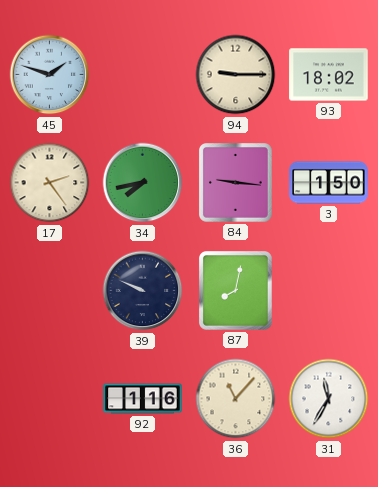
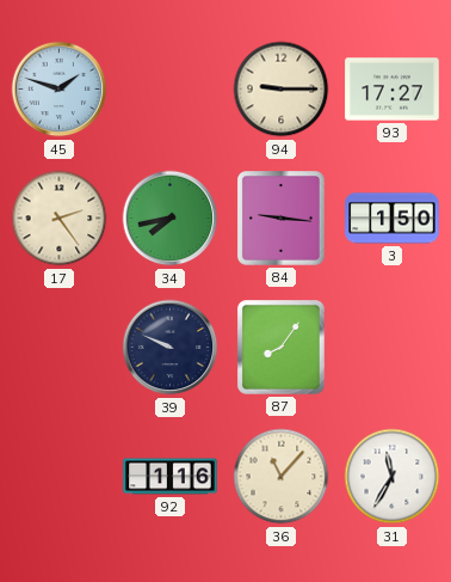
93: 18:02 -> 17:27 (393, 90)
87: 8:02 -> 8:06 (282, 348)
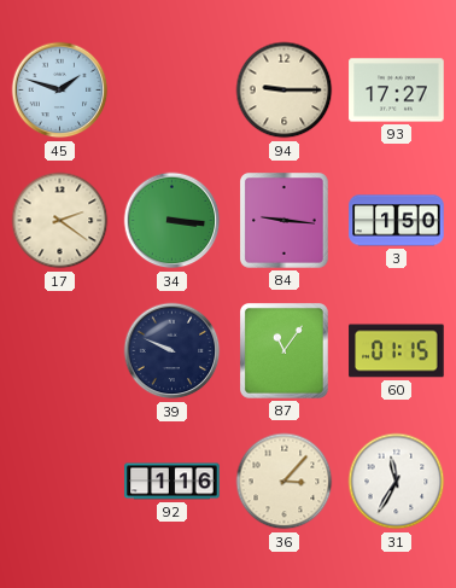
17: 2:24 -> 2:21 (60, 221)
34: 7:43 -> 3:16 (173, 221)
87: 8:06 -> 11:06 (285, 351)
60: none -> 01:15 (397, 351)
36: 11:07 -> 3:07 (285, 482)
